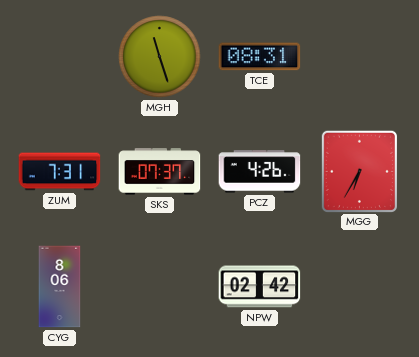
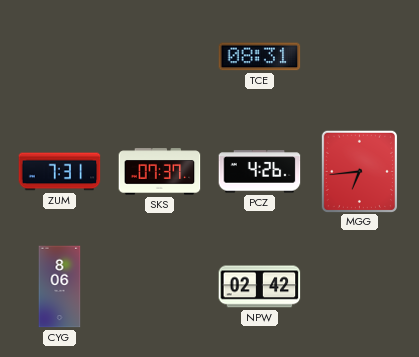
MGH: 11:27 -> none (160, 57)
MGG: 6:35 -> 6:44 (359, 171)
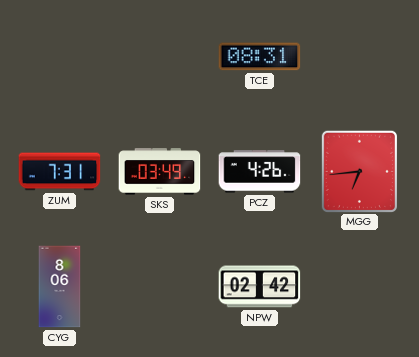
SKS: 07:37 -> 03:49 (160, 172)
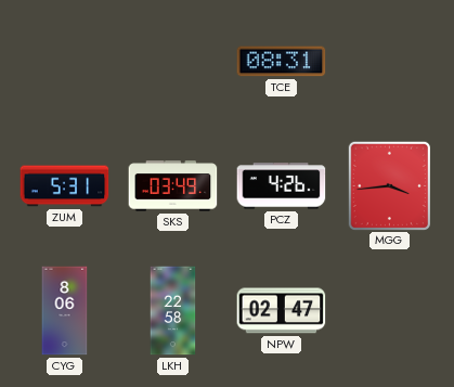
ZUM: 7:31 -> 5:31 (65, 186)
MGG: 6:44 -> 3:44 (389, 185)
LKH: none -> 22:58 (173, 311)
NPW: 02:42 -> 02:47 (282, 311)
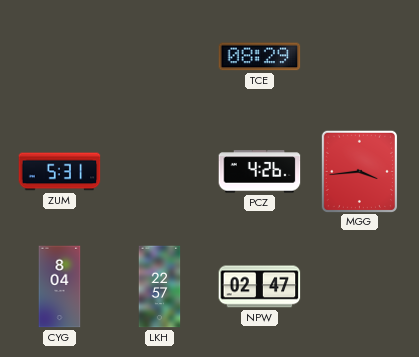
TCE: 08:31 -> 08:29 (260, 57)
SKS: 03:49 -> none (173, 186)
CYG: 8:06 -> 8:04 (60, 287)
LKH: 22:58 -> 22:57 (160, 287)
